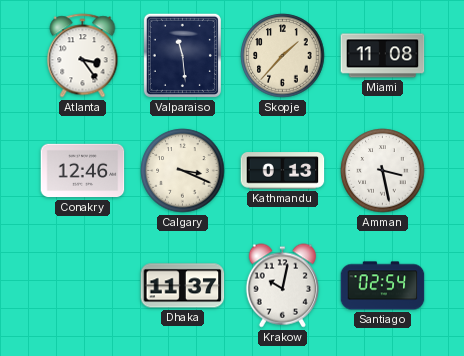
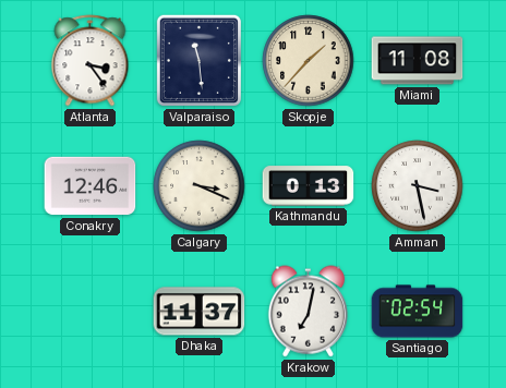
Krakow: 10:02 -> 7:02 (308, 312)
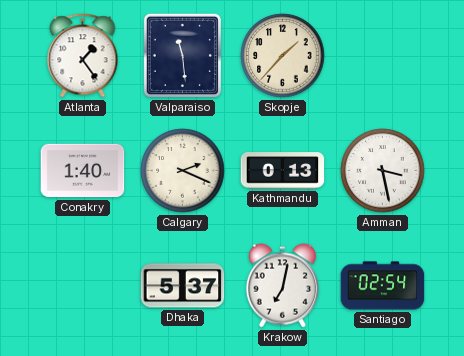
Atlanta: 3:24 -> 1:24 (83, 56)
Miami: 11:08 -> none (418, 61)
Conakry: 12:46 -> 1:40 (83, 171)
Calgary: 3:19 -> 2:19 (183, 171)
Dhaka: 11:37 -> 5:37 (183, 286)
